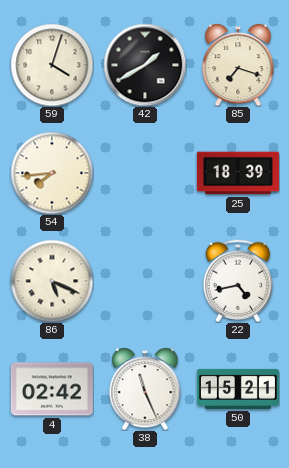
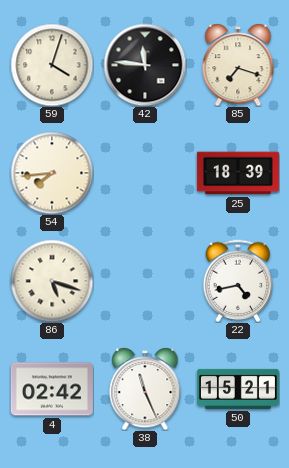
42: 1:40 -> 11:46 (145, 65)
86: 5:19 -> 5:18 (52, 281)
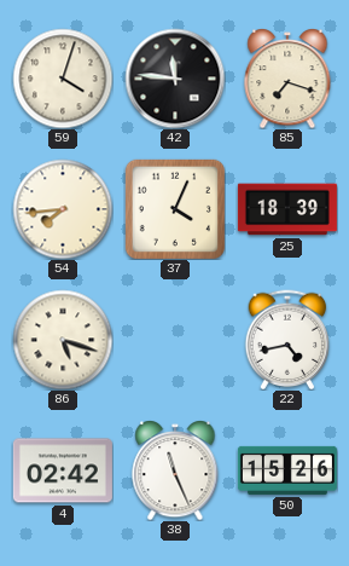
37: none -> 4:04 (175, 209)
50: 15:21 -> 15:26 (287, 470)
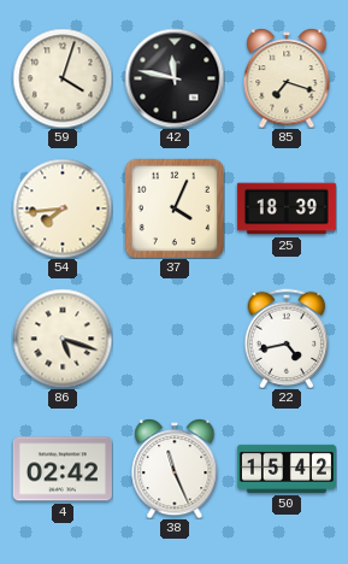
42: 11:46 -> 11:47 (175, 78)
50: 15:26 -> 15:42 (287, 469)
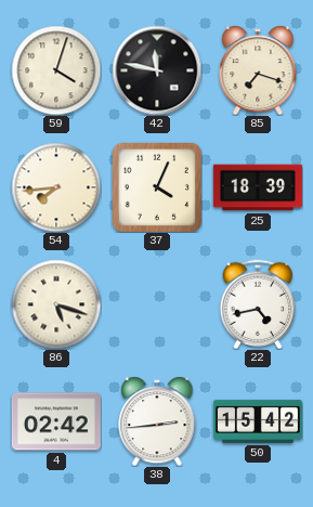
38: 11:26 -> 2:44 (157, 421)
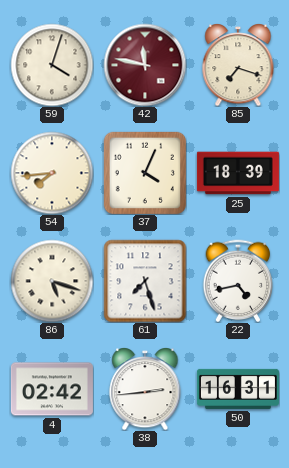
42 dial: black -> burgundy (145, 65)
61: none -> 7:27 (145, 281)
50: 15:42 -> 16:31 (238, 389)
